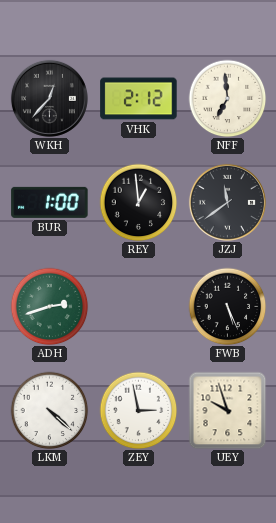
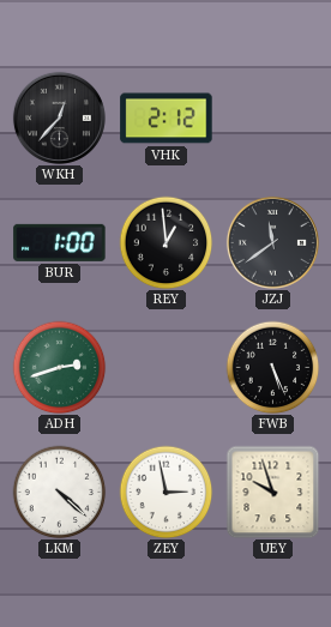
NFF: 6:59 -> none (227, 98)
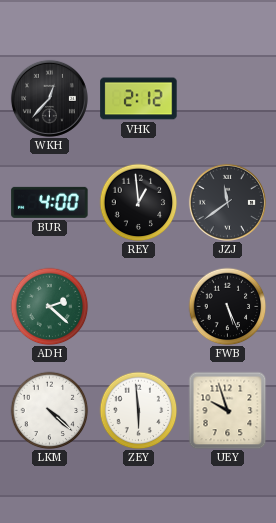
BUR: 1:00 -> 4:00 (50, 202)
ADH: 2:42 -> 2:22 (49, 306)
ZEY: 2:58 -> 5:59 (138, 410)
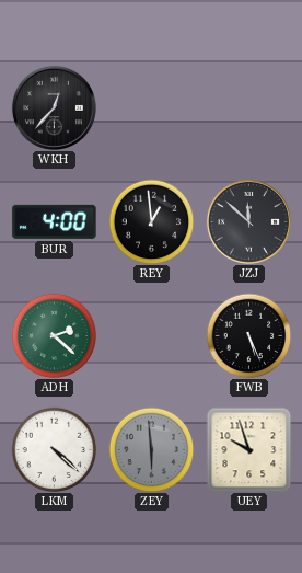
VHK: 2:12 -> none (139, 99)
JZJ: 11:39 -> 11:52 (248, 221)
ZEY dial: white -> grey (151, 449)
